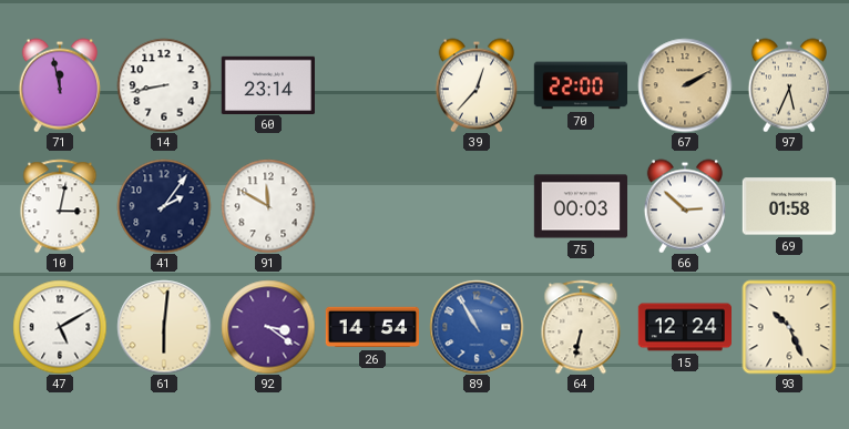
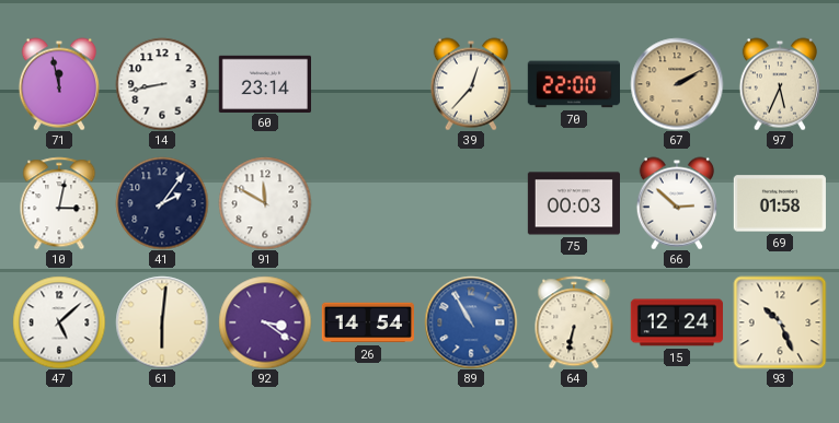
47: 5:10 -> 5:08 (59, 322)
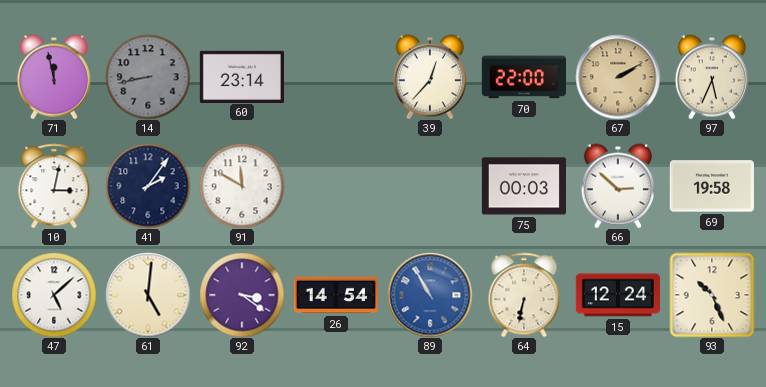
14 dial: white -> grey (148, 77)
69: 01:58 -> 19:58 (712, 186)
61: 6:01 -> 5:01 (148, 295)
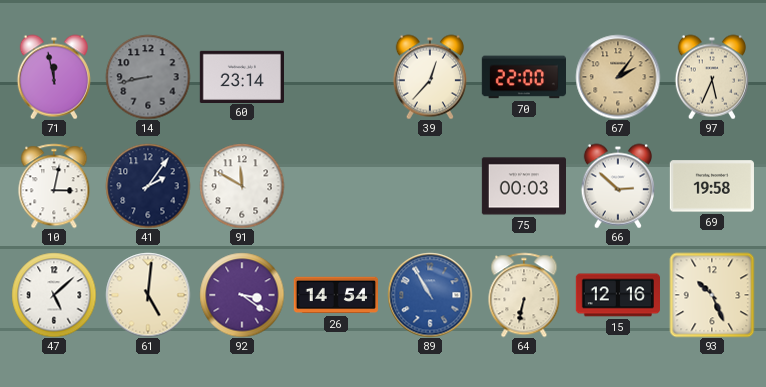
67: 2:10 -> 2:06 (618, 77)
15: 12:24 -> 12:16 (617, 295)
